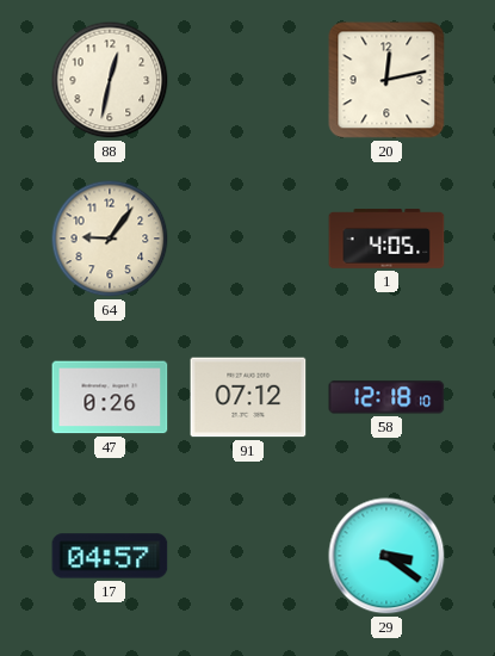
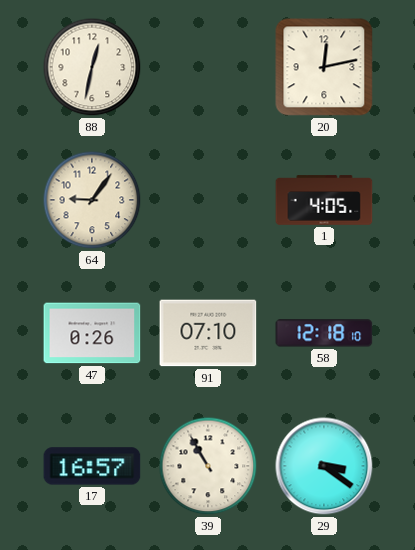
91: 07:12 -> 07:10 (208, 333)
17: 04:57 -> 16:57 (92, 466)
39: none -> 10:55 (208, 466)
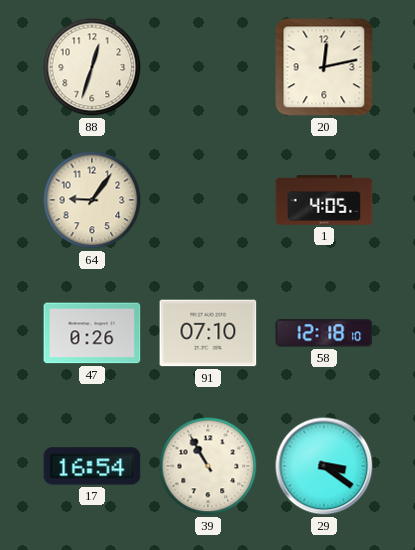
88: 12:32 -> 12:33 (92, 67)
17: 16:57 -> 16:54 (92, 466)
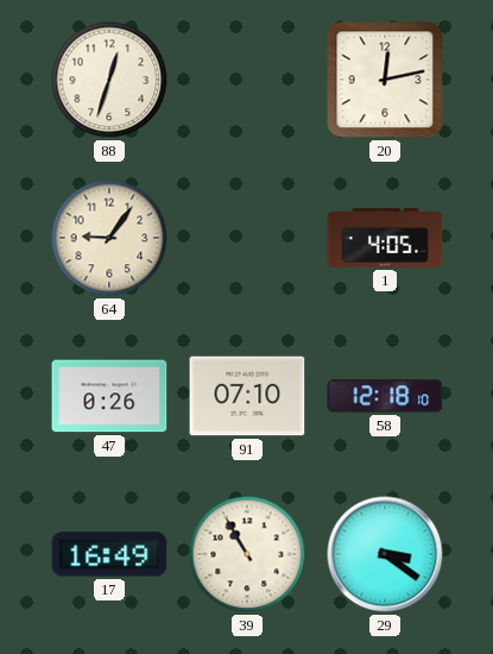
17: 16:54 -> 16:49 (109, 554)
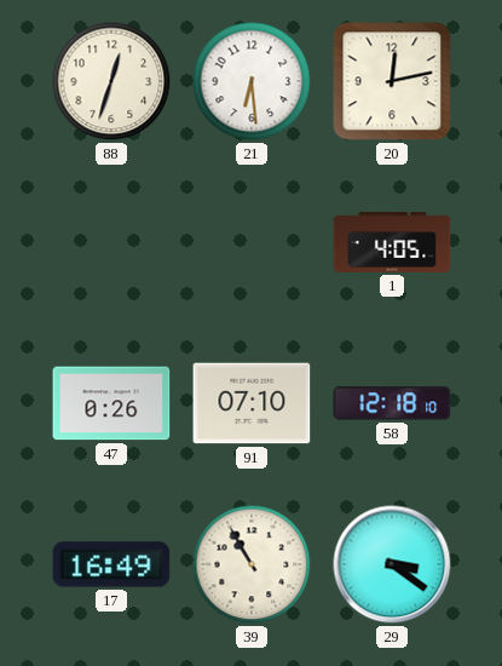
21: none -> 6:29 (252, 81)
64: 9:06 -> none (109, 238)
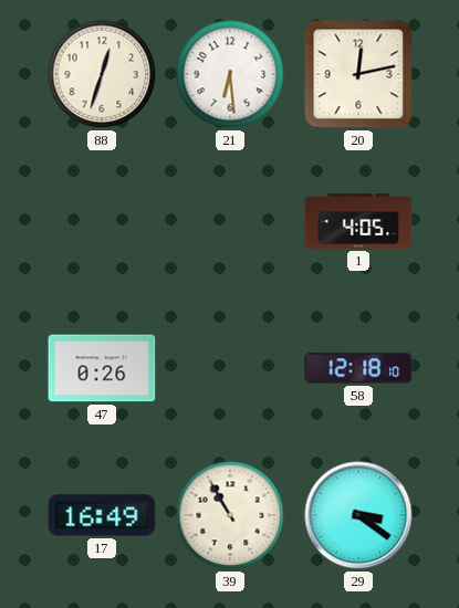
91: 07:10 -> none (252, 403)
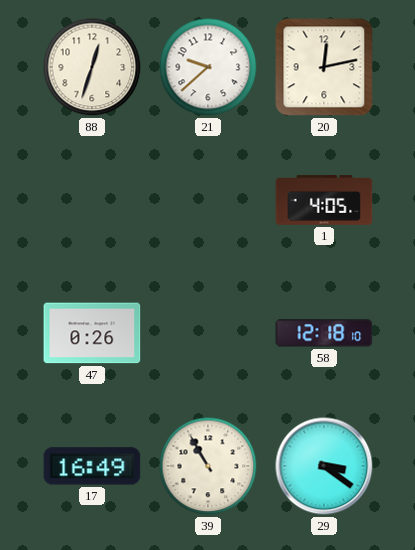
21: 6:29 -> 9:38 (208, 67)
